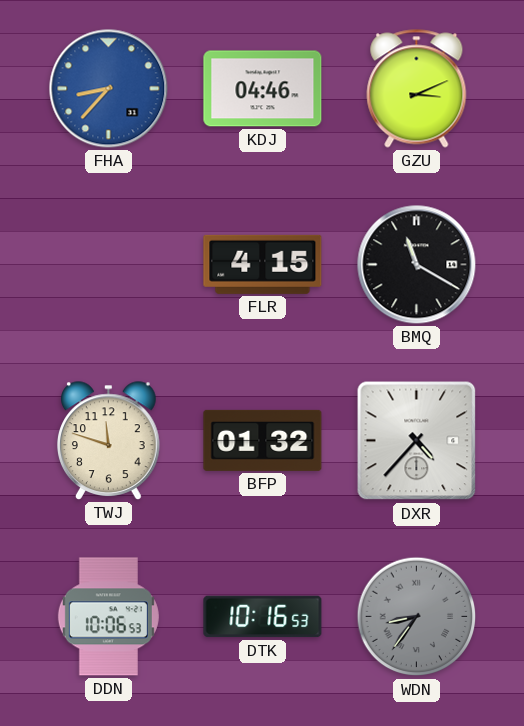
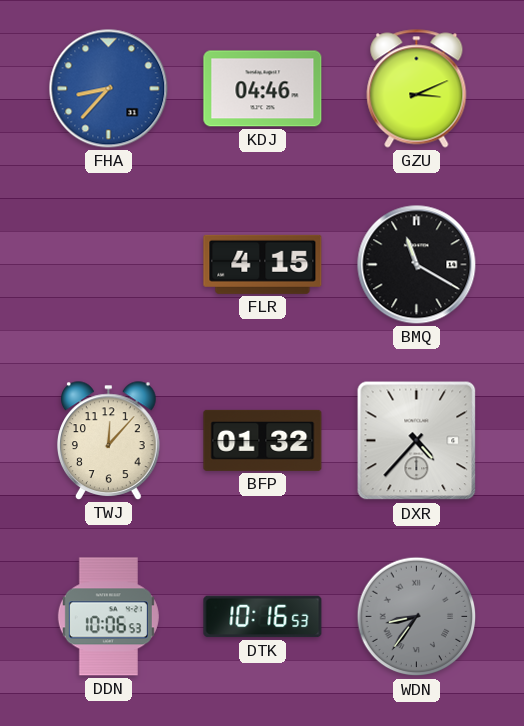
TWJ: 11:48 -> 12:07 (109, 441)
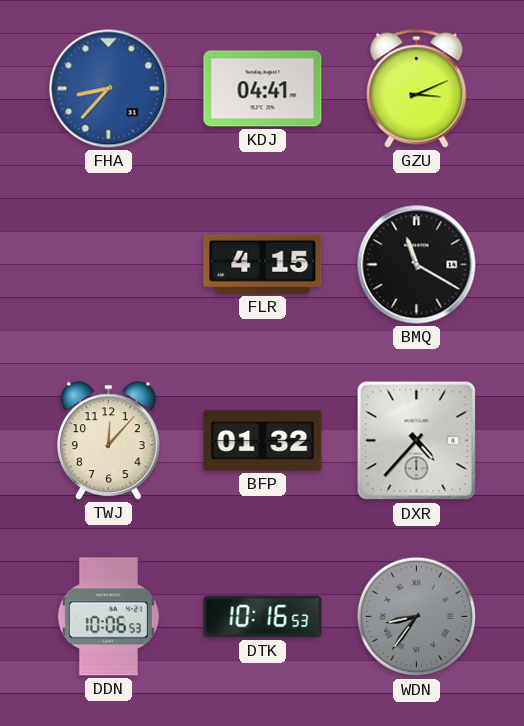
KDJ: 04:46 -> 04:41 (263, 89)
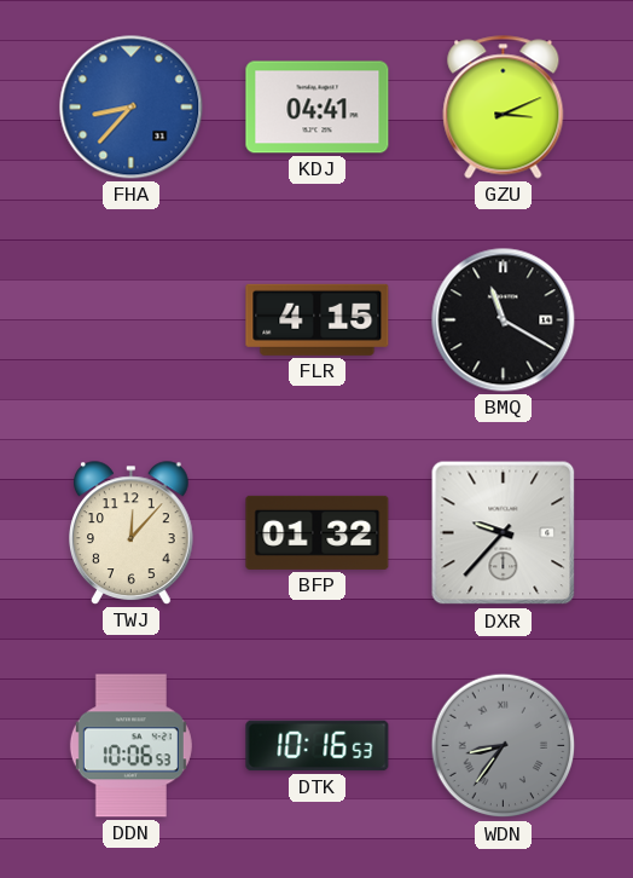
DXR: 4:37 -> 9:37 (504, 533)
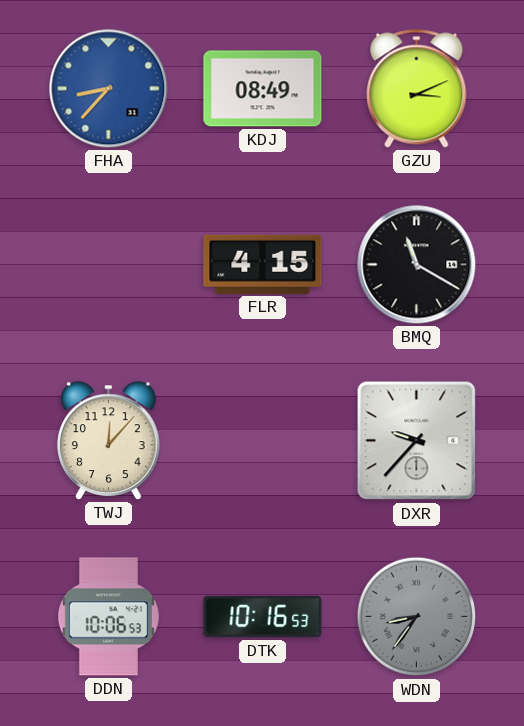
KDJ: 04:41 -> 08:49 (263, 89)
BFP: 01:32 -> none (318, 532)
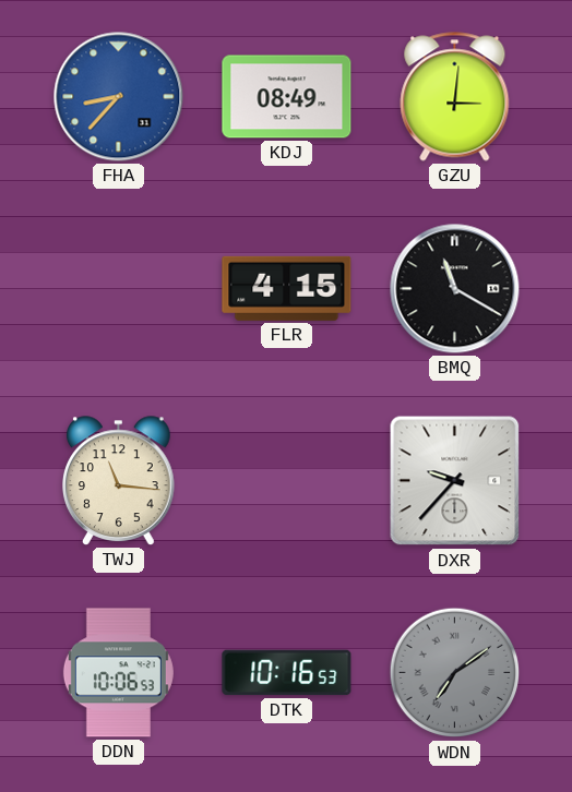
GZU: 3:11 -> 3:01 (455, 97)
TWJ: 12:07 -> 11:16 (119, 481)
WDN: 8:36 -> 7:09 (455, 673)
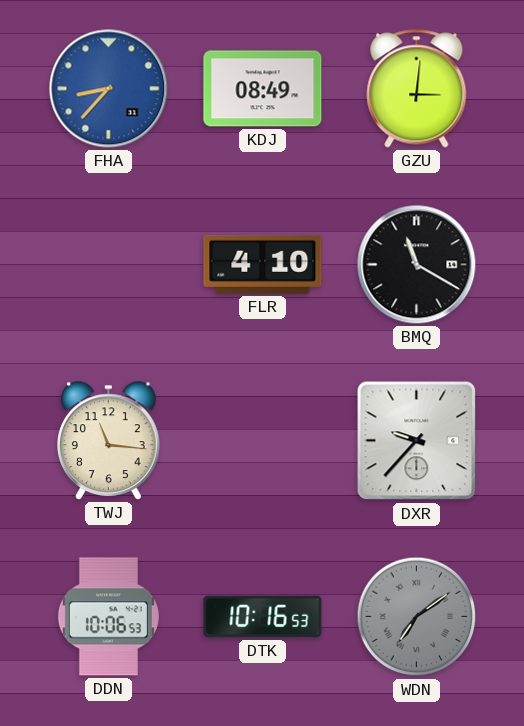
FLR: 4:15 -> 4:10 (263, 264)
